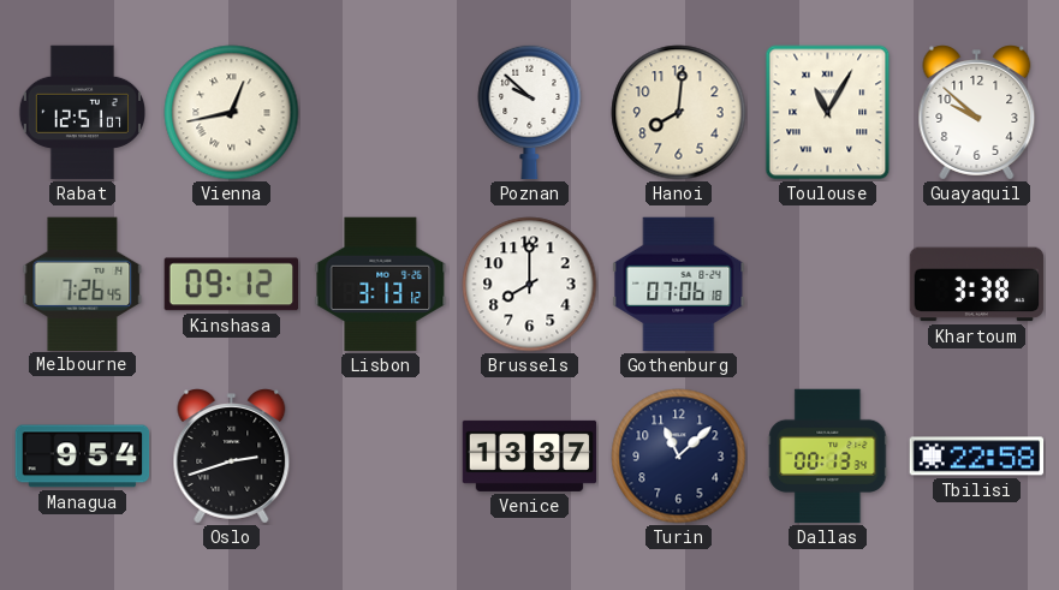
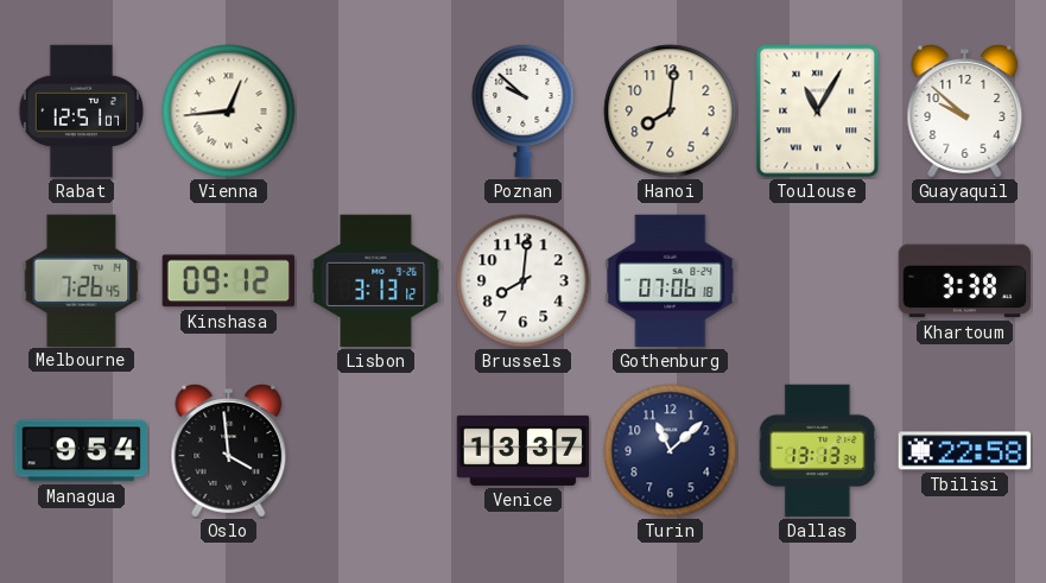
Vienna: 12:43 -> 12:44 (229, 112)
Brussels: 8:00 -> 8:01 (524, 281)
Oslo: 2:42 -> 3:59 (229, 451)
Dallas: 00:13 -> 13:13 (818, 451)
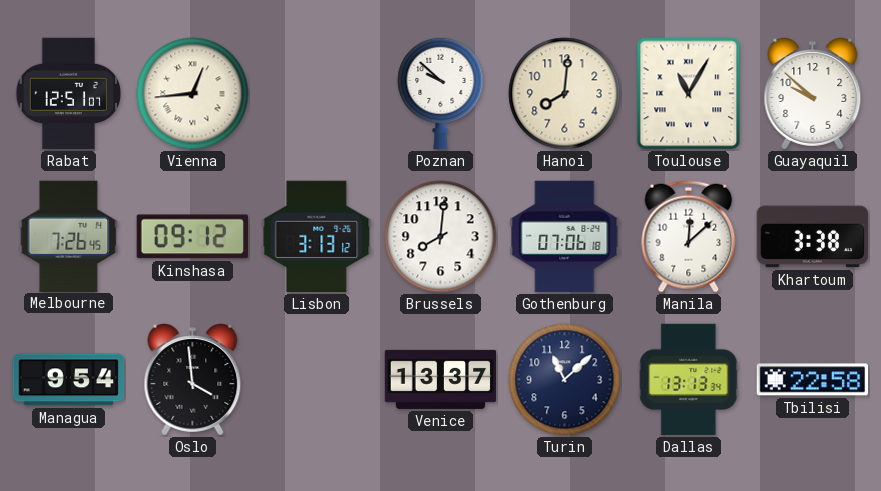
Manila: none -> 12:08 (689, 237)
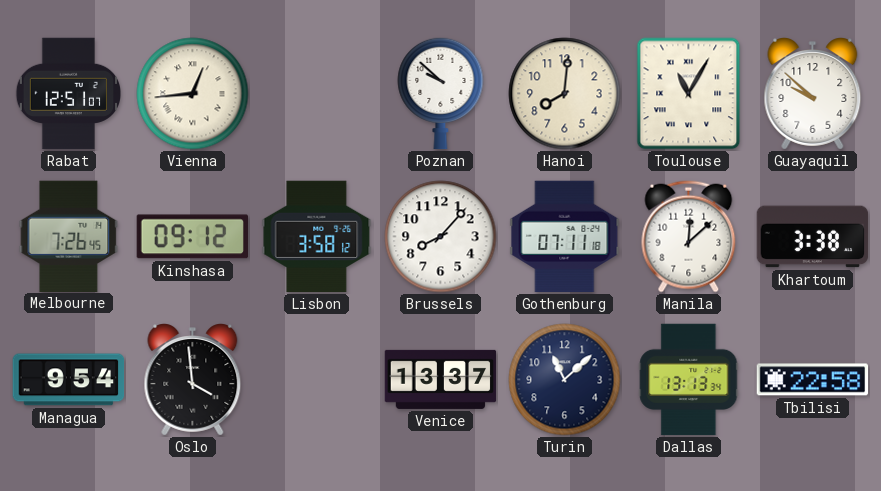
Lisbon: 3:13 -> 3:58 (317, 237)
Brussels: 8:01 -> 8:07 (441, 237)
Gothenburg: 07:06 -> 07:11 (565, 237)
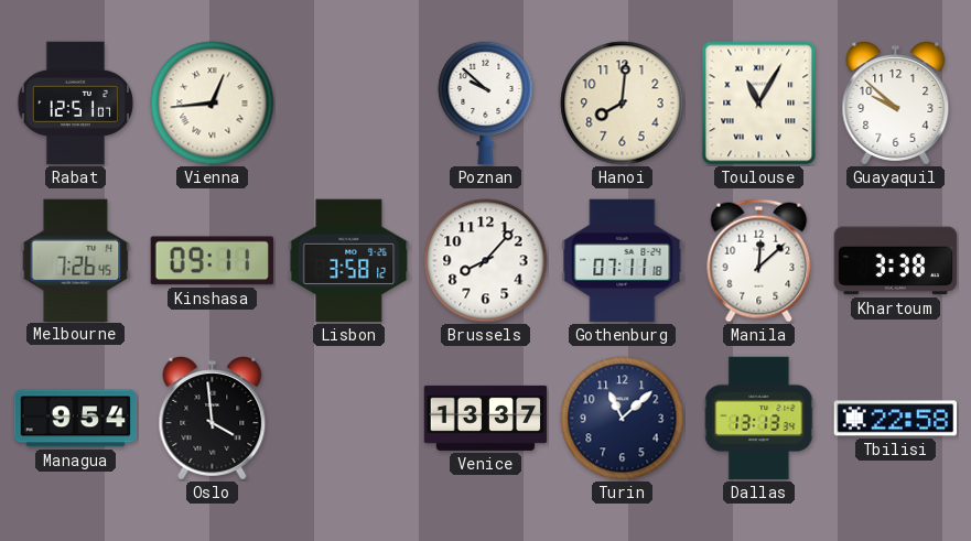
Kinshasa: 09:12 -> 09:11 (212, 261)
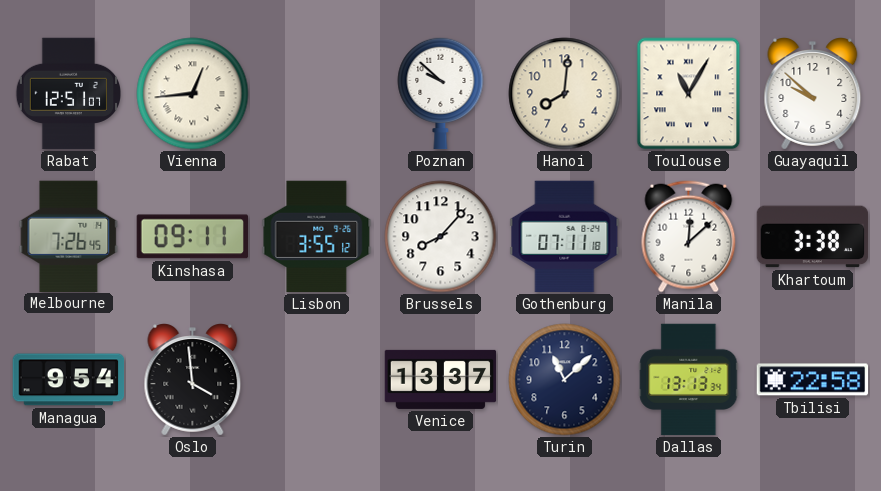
Lisbon: 3:58 -> 3:55 (317, 237)
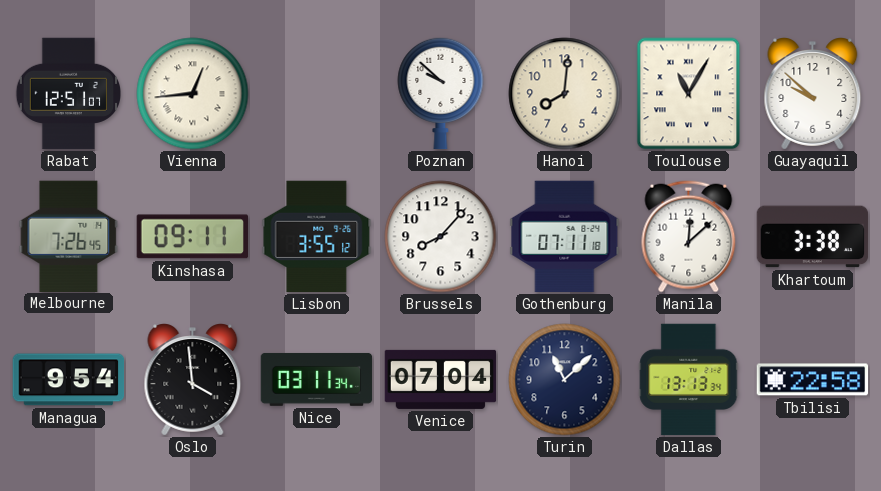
Nice: none -> 03:11 (317, 379)
Venice: 13:37 -> 07:04 (441, 379)
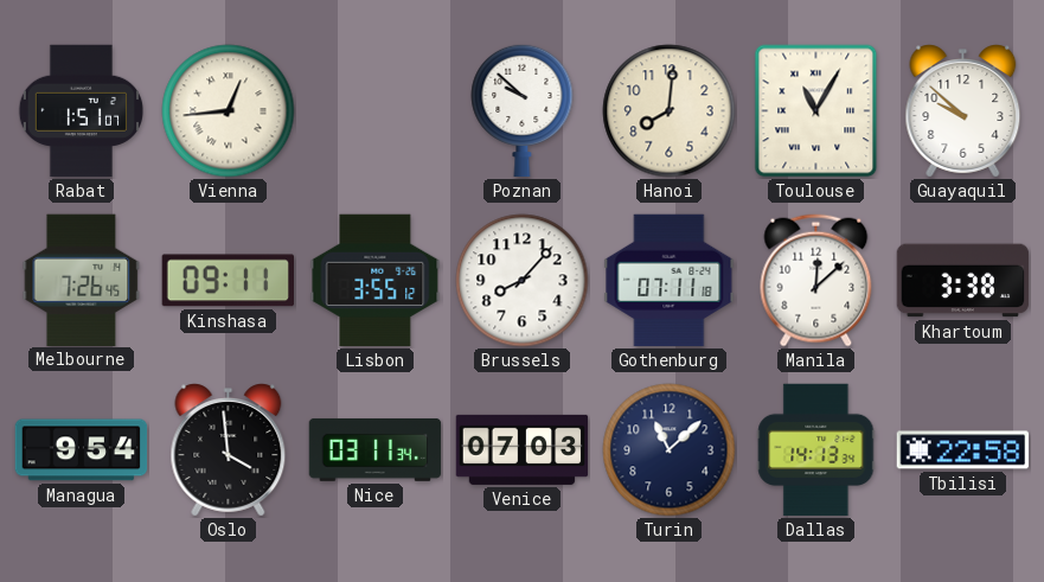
Rabat: 12:51 -> 1:51 (81, 111)
Venice: 07:04 -> 07:03 (523, 449)
Dallas: 13:13 -> 14:13 (816, 450)
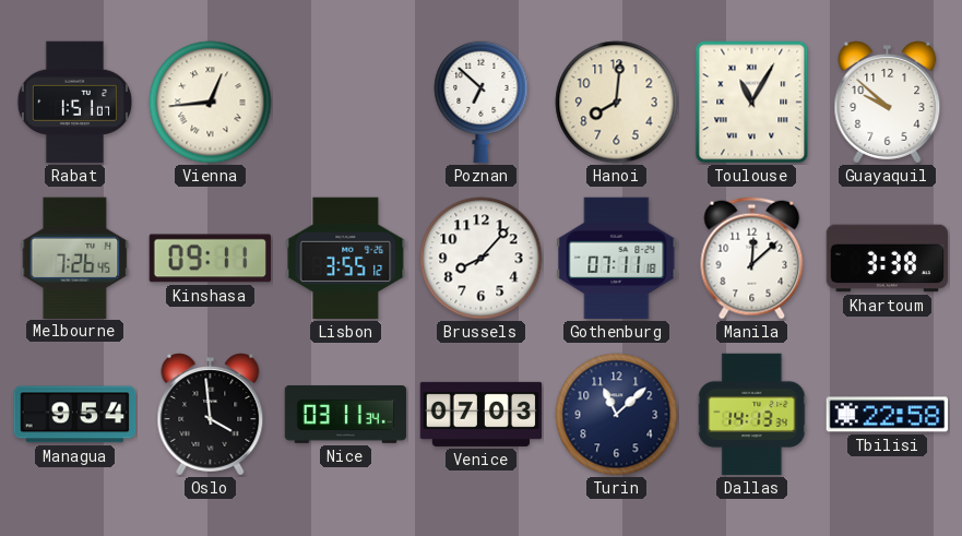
Poznan: 9:52 -> 6:52 (482, 102)
